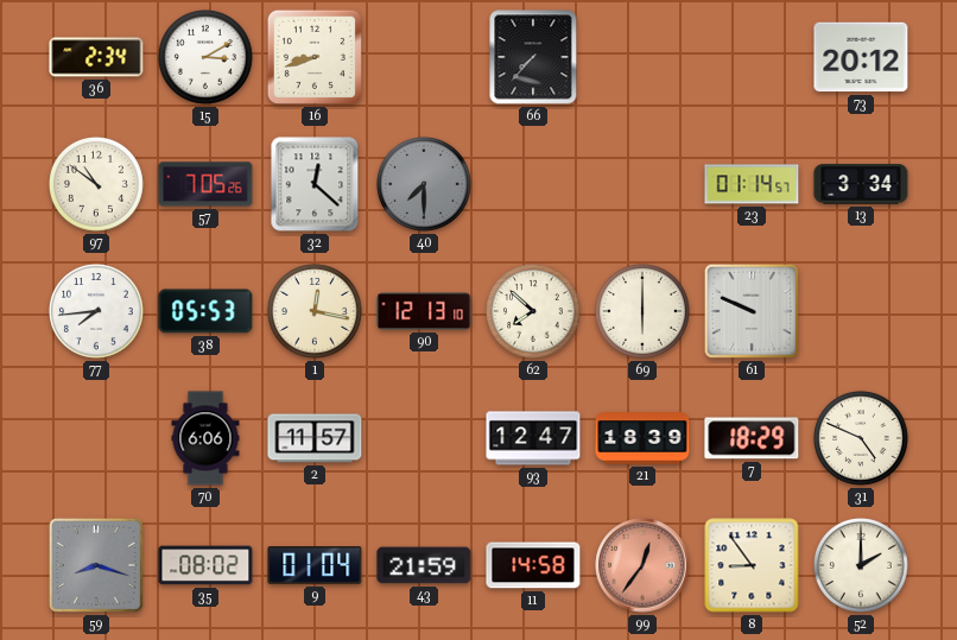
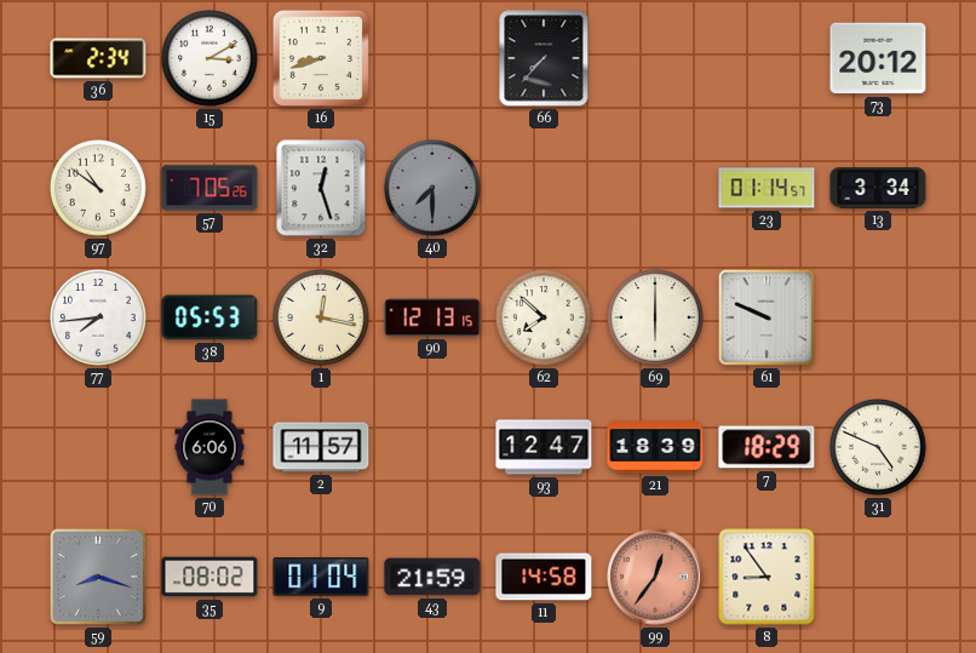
32: 12:22 -> 12:27 (321, 188)
90: 12:13:10 -> 12:13:15 (432, 317)
52: 2:00 -> none (862, 566)
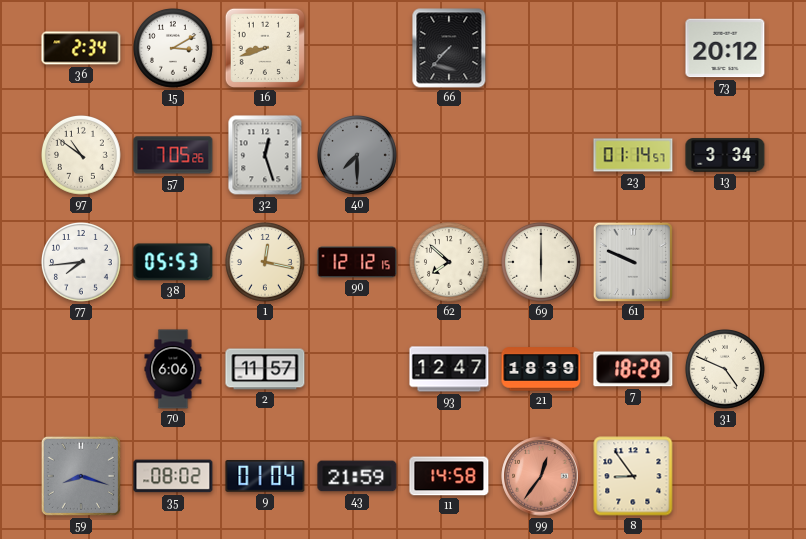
90: 12:13 -> 12:12 (357, 262)
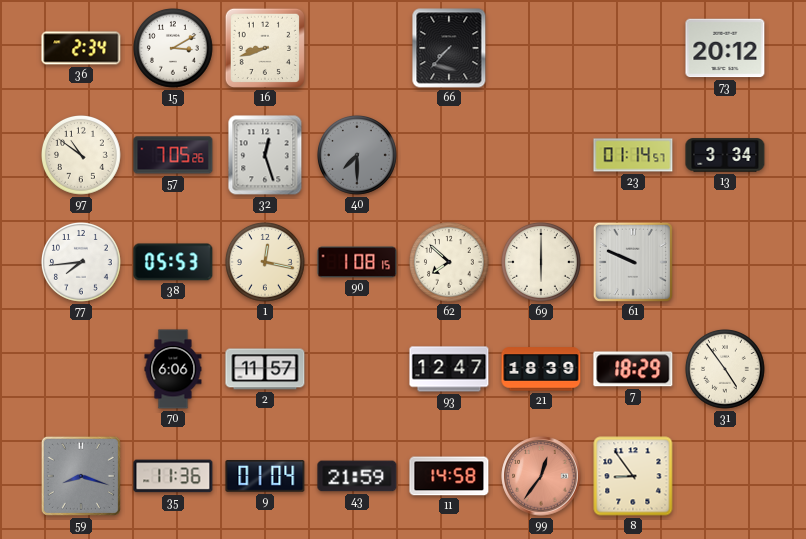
90: 12:12 -> 1:08 (357, 262)
31: 4:49 -> 4:54 (726, 370)
35: 08:02 -> 11:36 (173, 476)
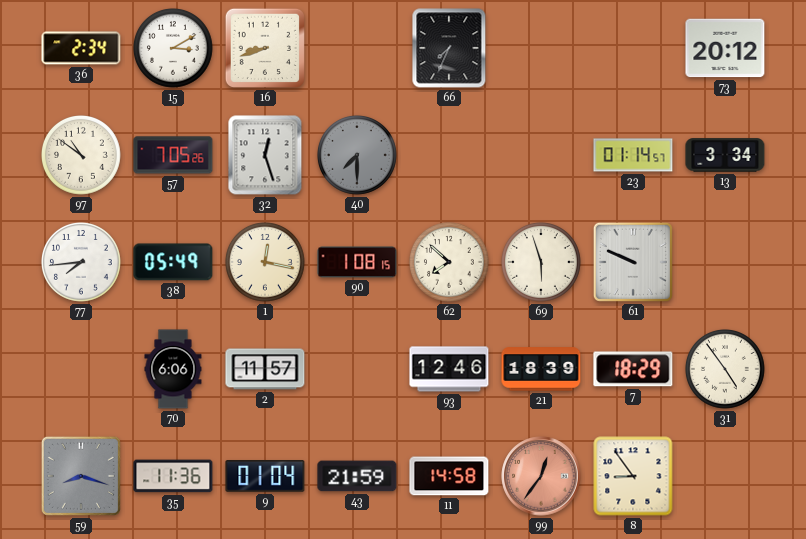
66: 7:37 -> 7:34 (449, 48)
38: 05:53 -> 05:49 (173, 262)
69: 6:00 -> 5:57 (542, 263)
93: 12:47 -> 12:46 (449, 369)
